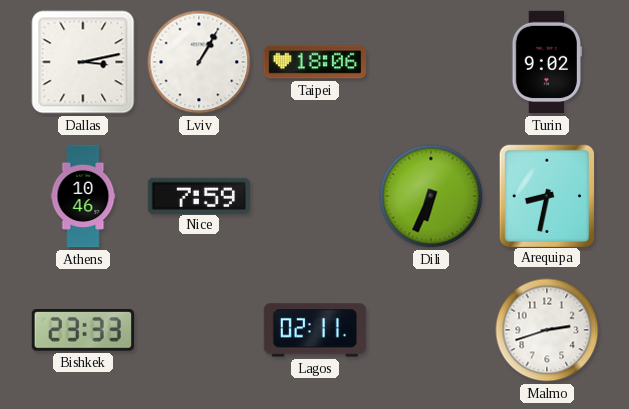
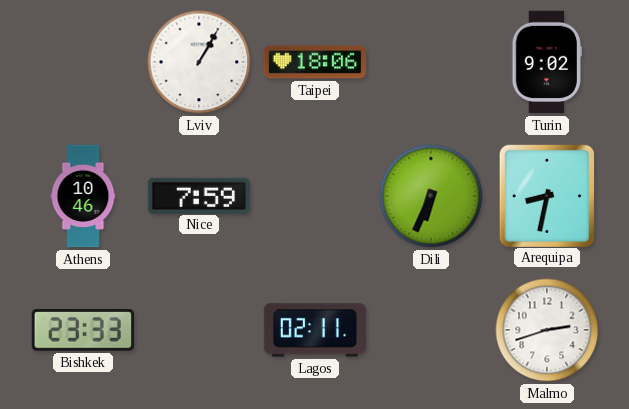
Dallas: 3:13 -> none (83, 62)
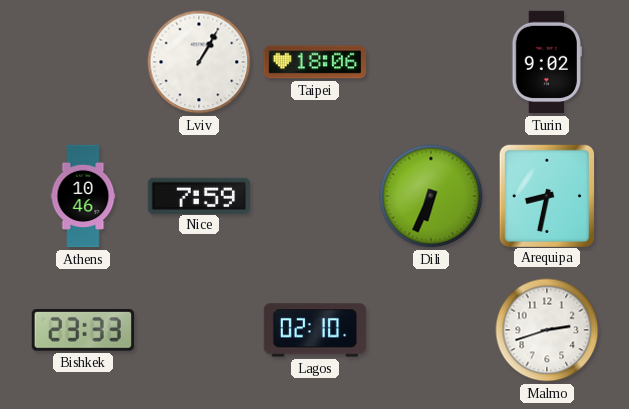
Lagos: 02:11 -> 02:10 (315, 330)
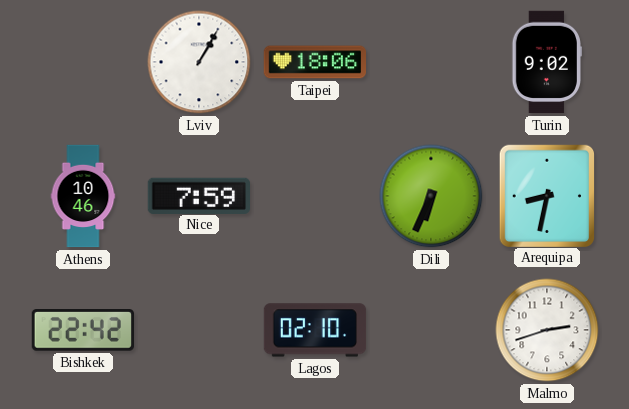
Bishkek: 23:33 -> 22:42 (82, 331)
